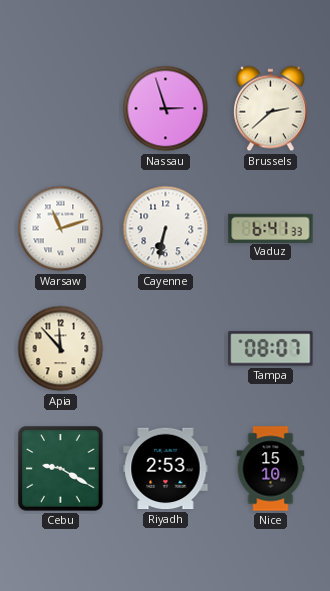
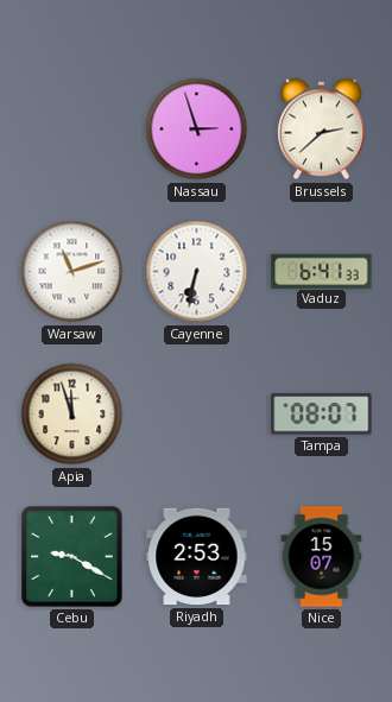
Apia: 11:53 -> 11:57 (72, 415)
Nice: 15:10 -> 15:07 (322, 557)
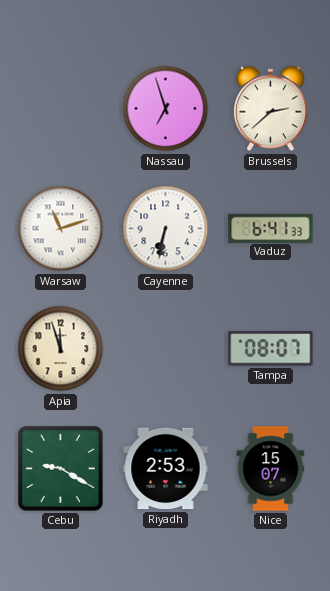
Nassau: 2:57 -> 6:57 (166, 109)
